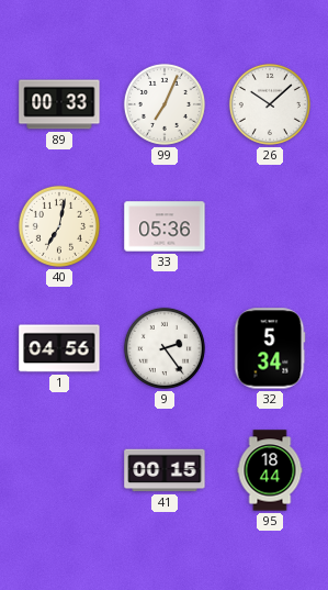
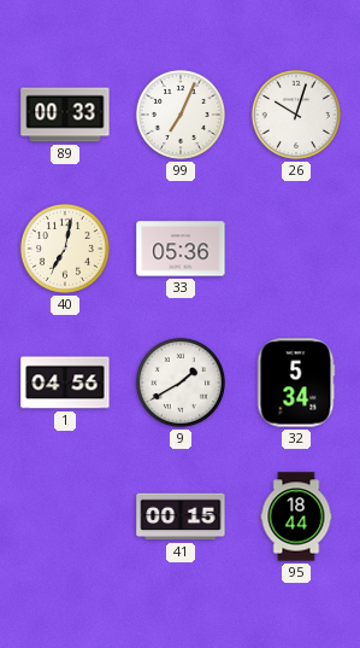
26: 10:08 -> 10:03 (296, 115)
9: 2:24 -> 1:40 (181, 383)
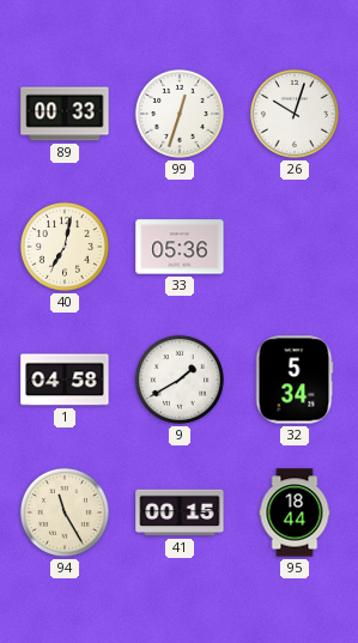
99: 7:04 -> 12:33 (180, 114)
1: 04:56 -> 04:58 (65, 380)
94: none -> 11:25 (65, 512)
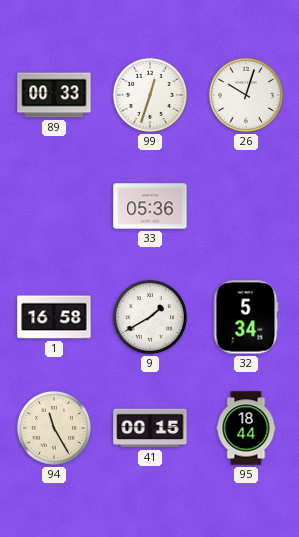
40: 7:02 -> none (65, 247)
1: 04:58 -> 16:58 (54, 317)
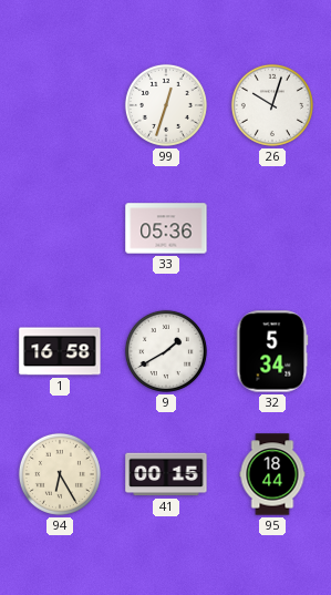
89: 00:33 -> none (54, 95)
94: 11:25 -> 6:25 (60, 474)
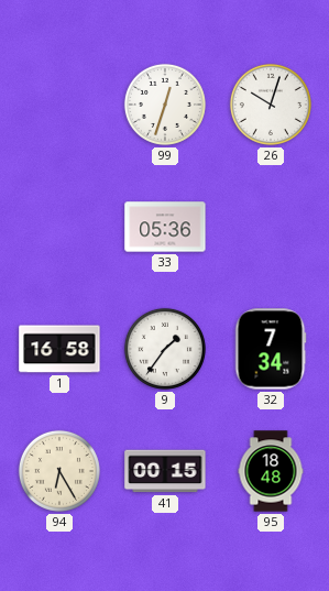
9: 1:40 -> 1:36 (165, 349)
32: 5:34 -> 7:34 (271, 349)
95: 18:44 -> 18:48 (271, 471)
